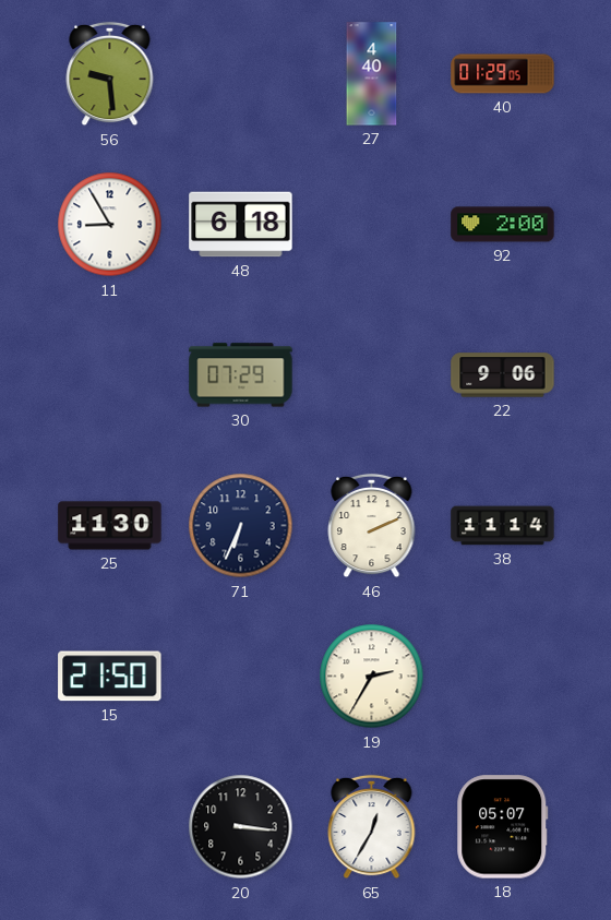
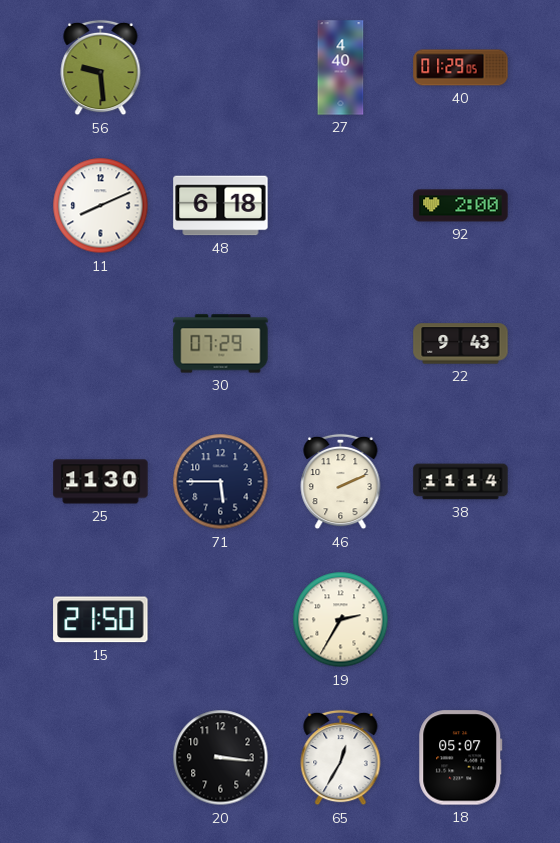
11: 8:55 -> 8:11 (101, 206)
22: 9:06 -> 9:43 (461, 344)
71: 6:34 -> 5:45 (221, 482)
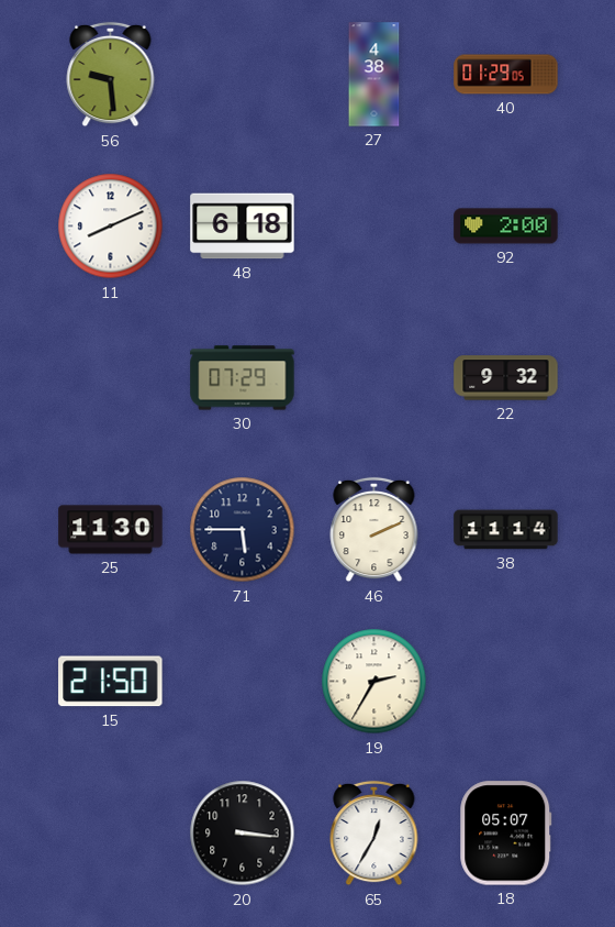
27: 4:40 -> 4:38 (374, 75)
22: 9:43 -> 9:32 (506, 378)
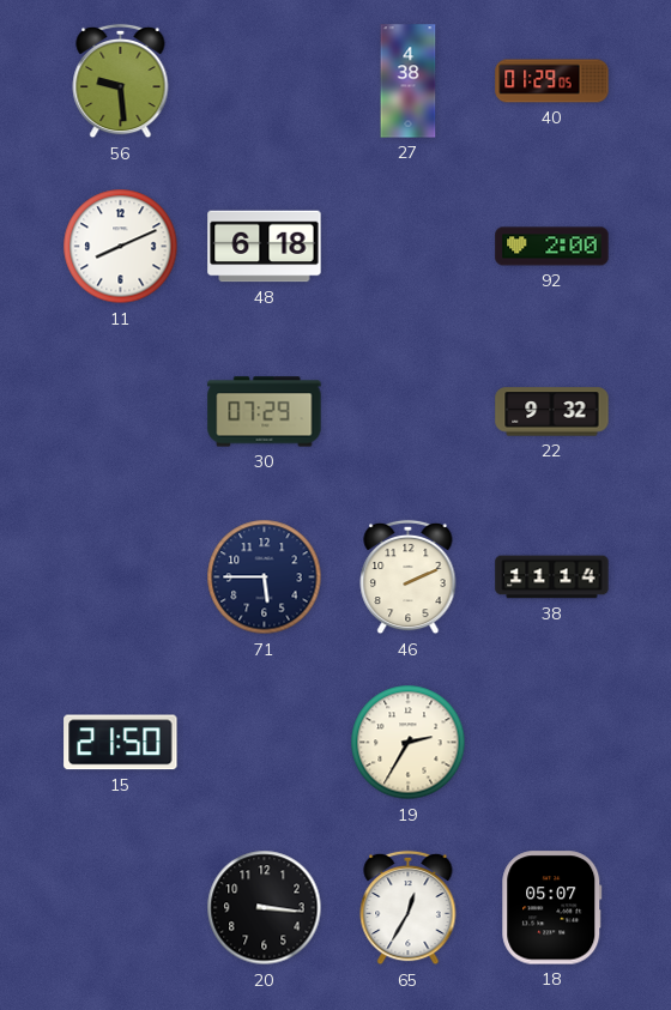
25: 11:30 -> none (111, 530)
